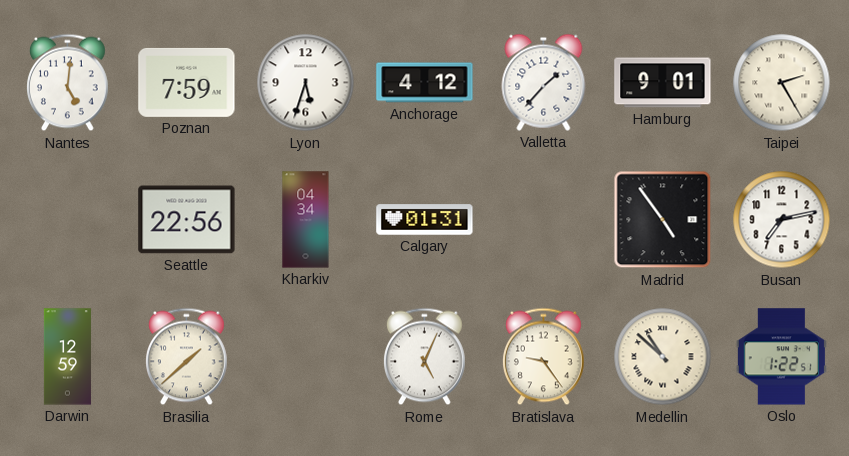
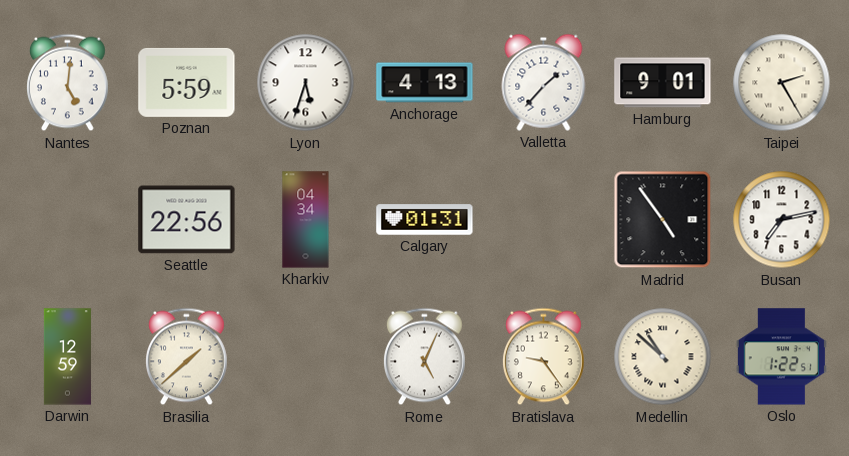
Poznan: 7:59 -> 5:59 (187, 82)
Anchorage: 4:12 -> 4:13 (425, 83)
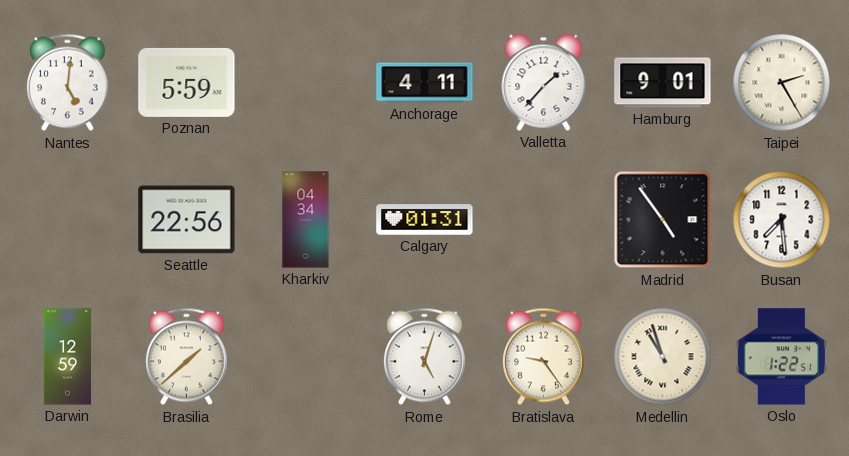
Lyon: 5:33 -> none (306, 83)
Anchorage: 4:13 -> 4:11 (425, 83)
Busan: 7:13 -> 7:29 (782, 220)
Rome: 5:04 -> 5:03 (425, 357)
Medellin: 10:52 -> 10:57 (663, 357)
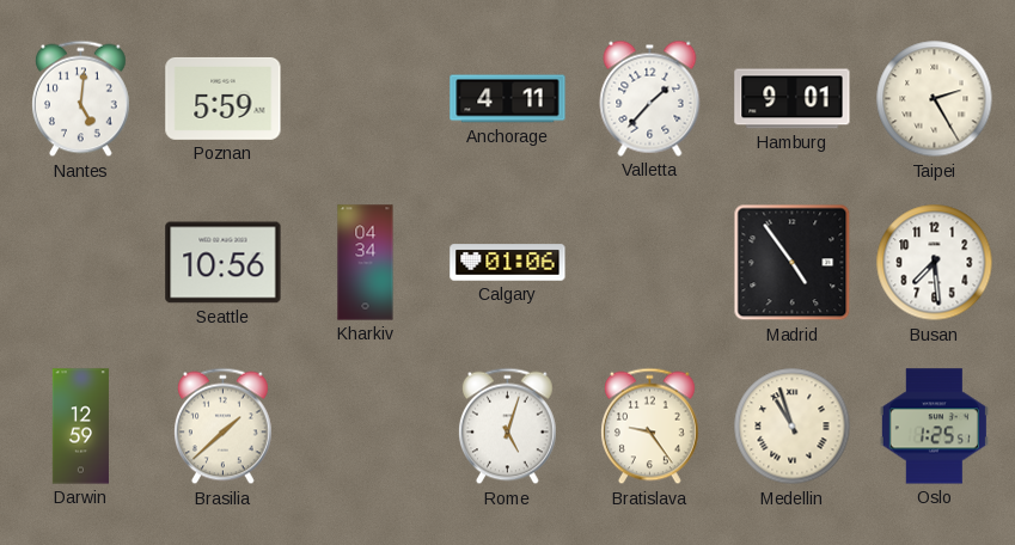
Seattle: 22:56 -> 10:56 (224, 263)
Calgary: 01:31 -> 01:06 (508, 263)
Oslo: 1:22 -> 1:25 (934, 427)
